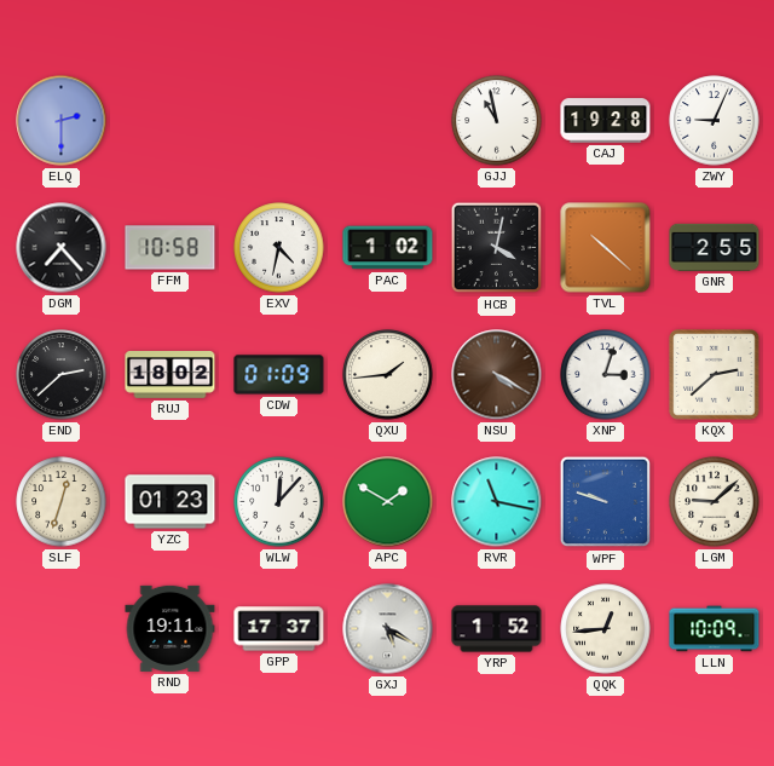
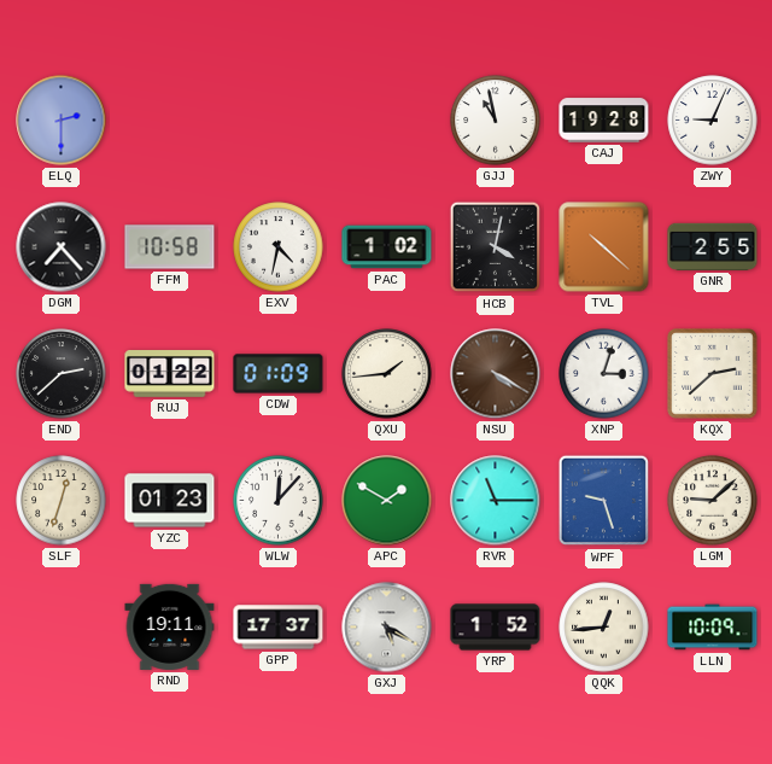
RUJ: 18:02 -> 01:22 (170, 374)
RVR: 11:17 -> 11:15 (496, 501)
WPF: 9:48 -> 9:27 (604, 501)
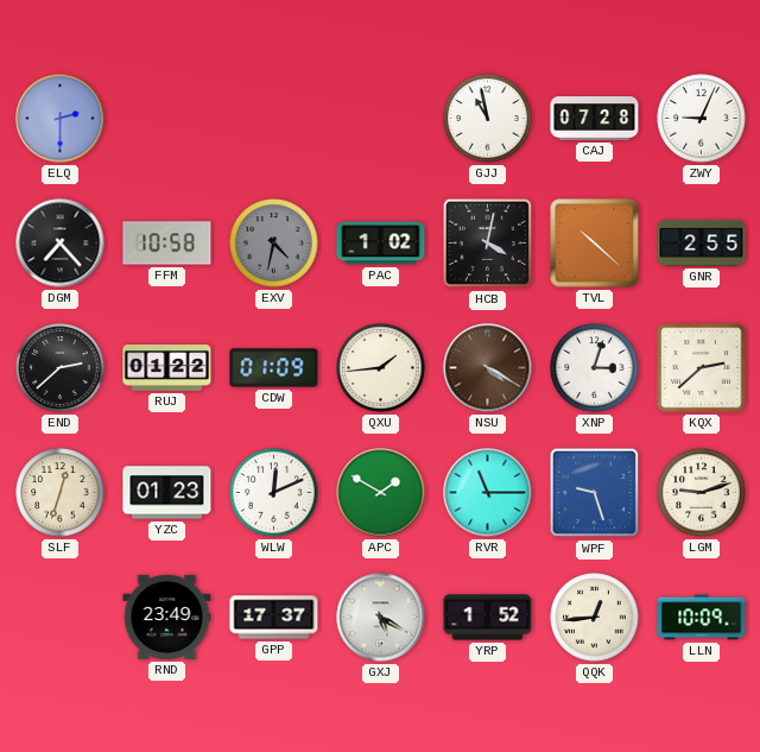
CAJ: 19:28 -> 07:28 (595, 119)
EXV dial: white -> grey (274, 244)
WLW: 12:07 -> 12:11 (274, 493)
LGM: 9:08 -> 9:12 (702, 493)
RND: 19:11 -> 23:49 (167, 617)
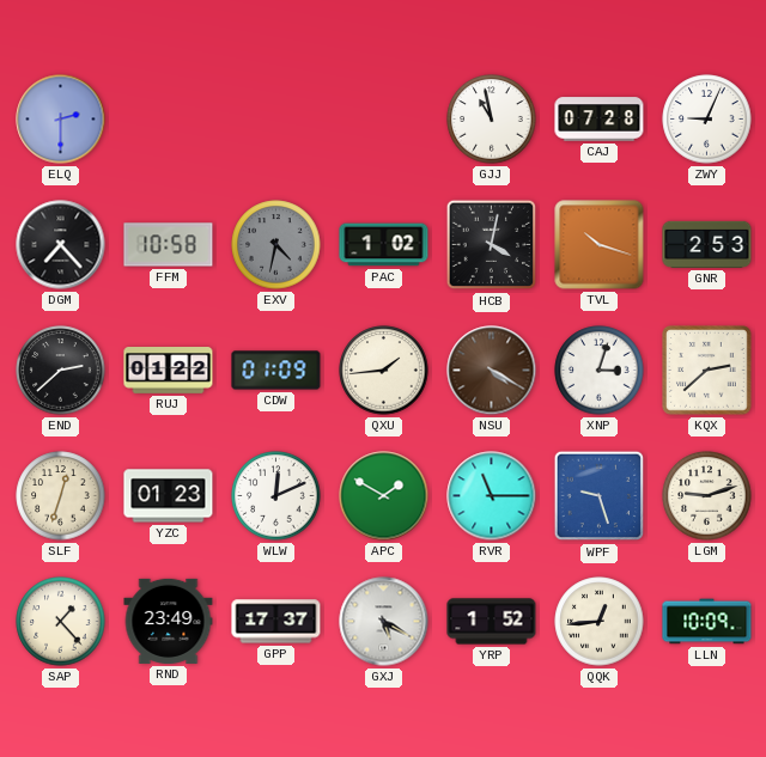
TVL: 10:22 -> 10:18 (600, 245)
GNR: 2:55 -> 2:53 (707, 244)
SAP: none -> 1:23 (61, 622)
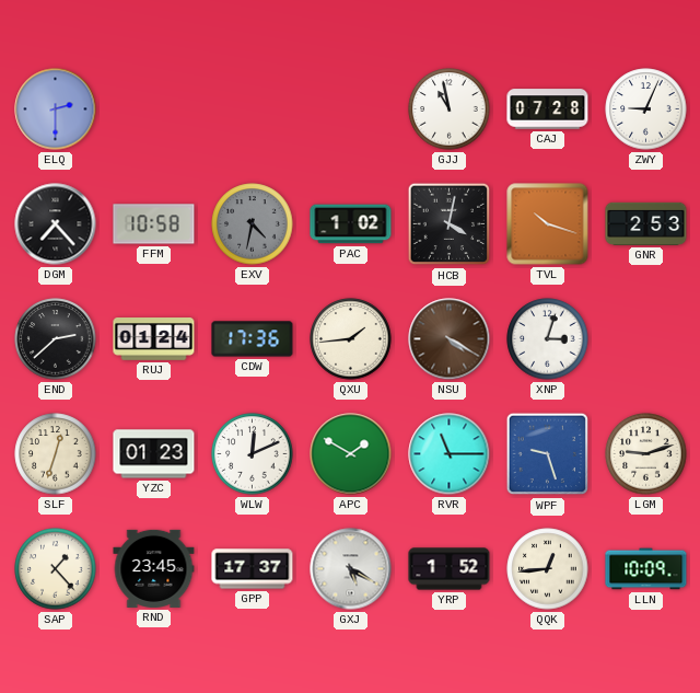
RUJ: 01:22 -> 01:24 (154, 339)
CDW: 01:09 -> 17:36 (253, 339)
KQX: 2:38 -> none (707, 371)
RND: 23:49 -> 23:45 (154, 568)
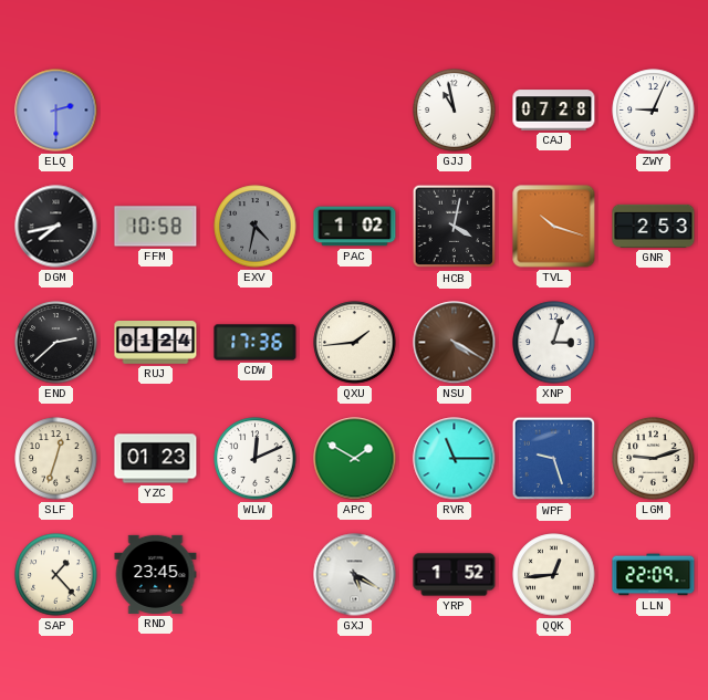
DGM: 7:23 -> 7:43 (56, 227)
GPP: 17:37 -> none (253, 569)
LLN: 10:09 -> 22:09 (654, 575)
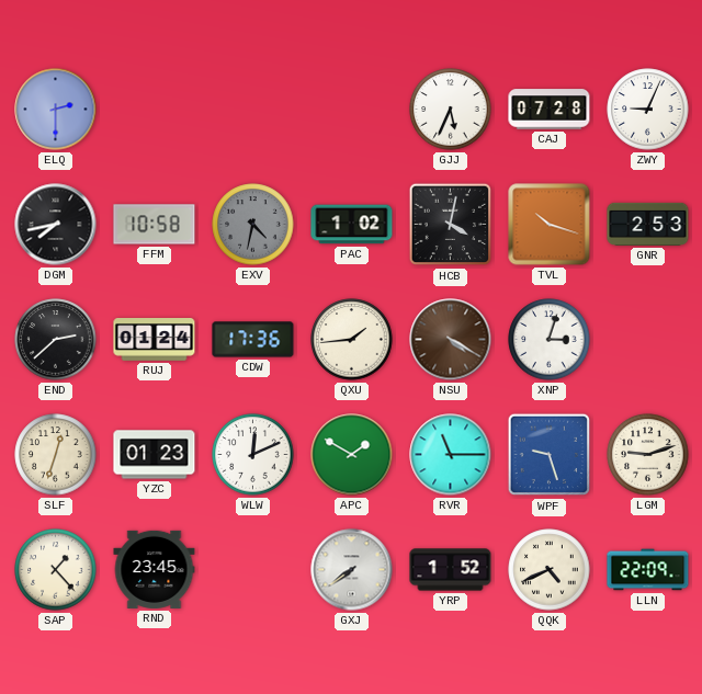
GJJ: 10:58 -> 5:34 (451, 110)
GXJ: 5:20 -> 7:39 (352, 570)
QQK: 12:44 -> 4:41 (550, 570)
